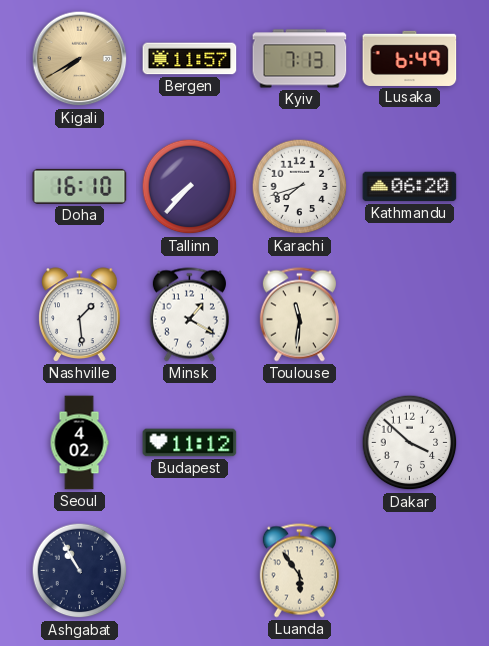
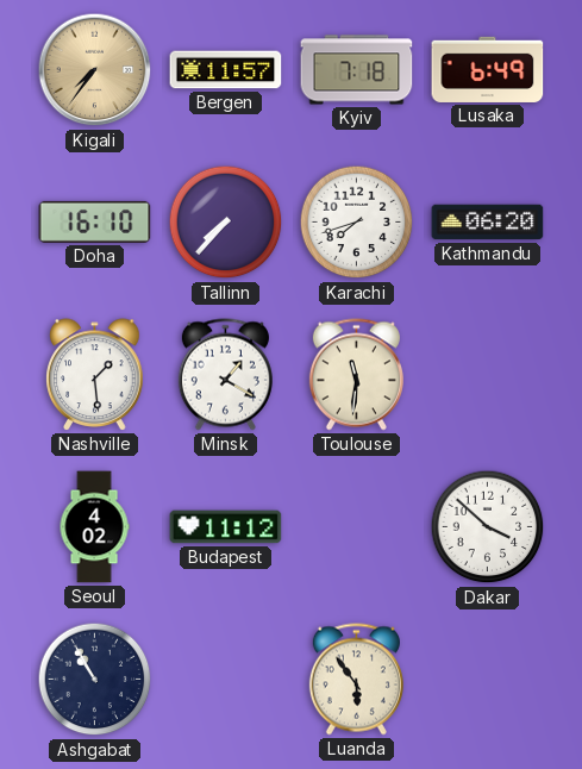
Kigali: 7:40 -> 7:36 (95, 70)
Kyiv: 7:13 -> 7:18 (357, 70)
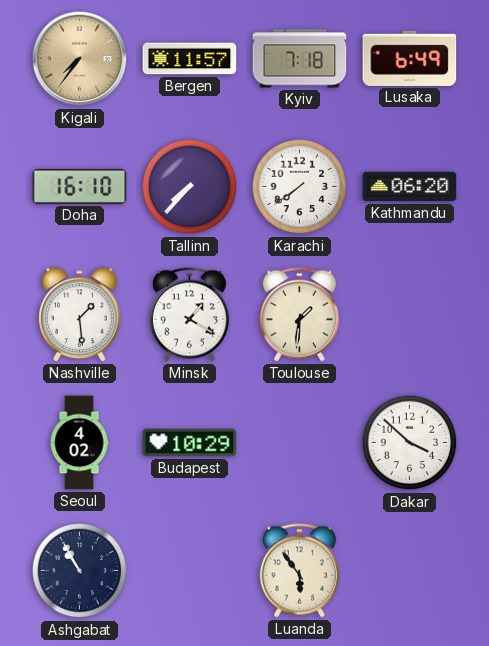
Karachi: 7:42 -> 7:39 (300, 187)
Toulouse: 11:31 -> 1:31 (299, 315)
Budapest: 11:12 -> 10:29 (190, 443)
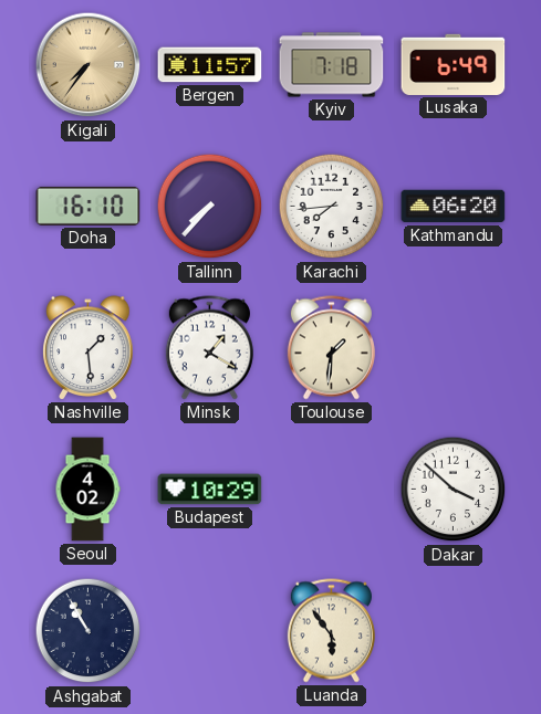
Karachi: 7:39 -> 7:44 (332, 207)
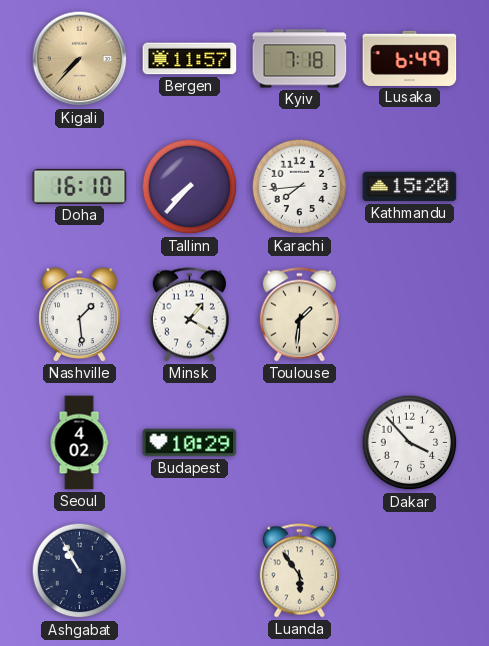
Kigali: 7:36 -> 7:37 (80, 59)
Kathmandu: 06:20 -> 15:20 (410, 187)
Dakar: 3:52 -> 3:53 (410, 443)
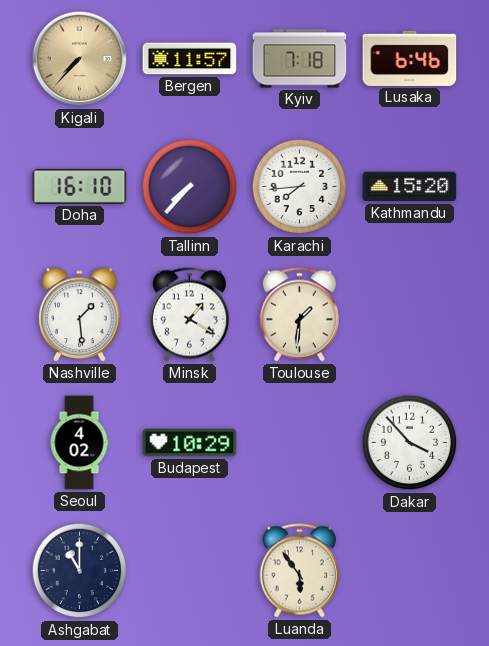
Lusaka: 6:49 -> 6:46 (410, 58)
Ashgabat: 10:55 -> 11:00 (80, 571)
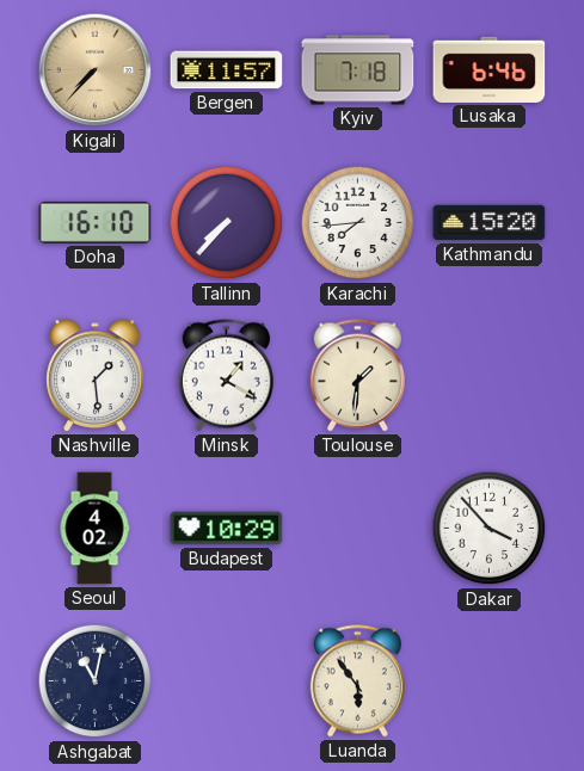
Ashgabat: 11:00 -> 11:02 (96, 681)
